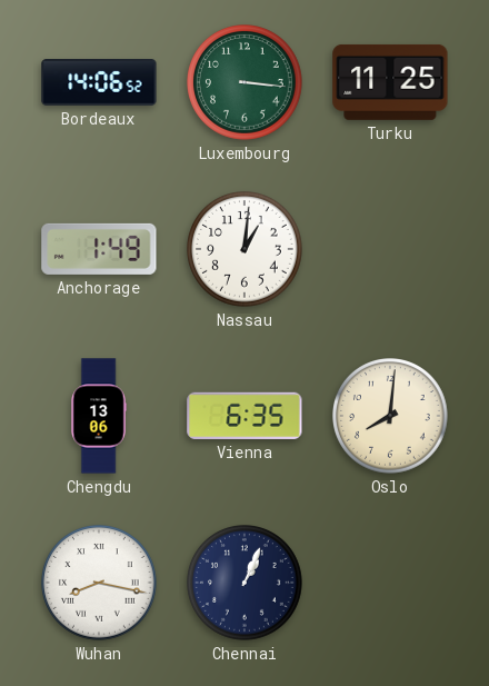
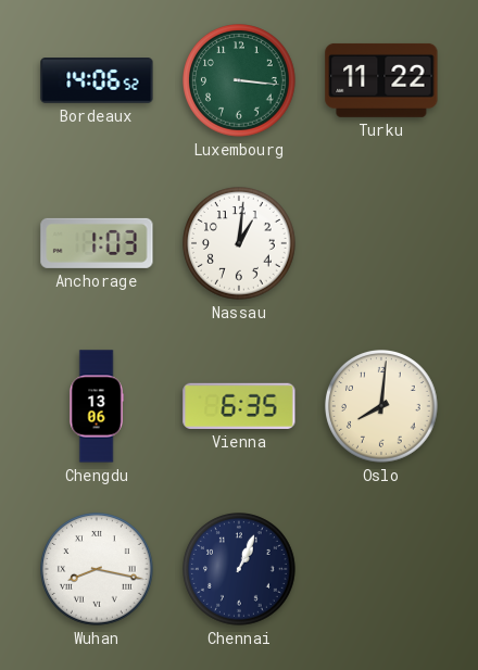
Turku: 11:25 -> 11:22 (381, 80)
Anchorage: 1:49 -> 1:03 (97, 243)
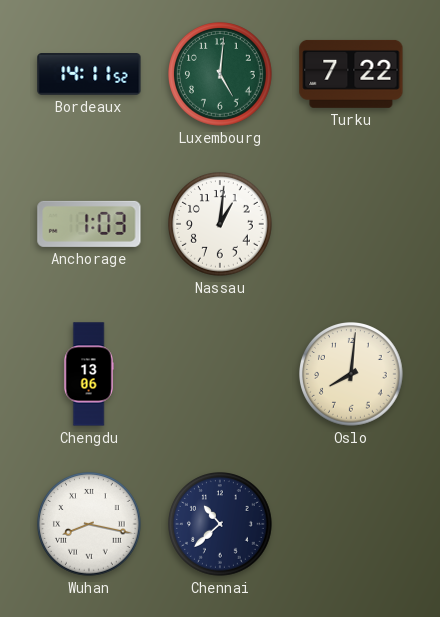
Bordeaux: 14:06 -> 14:11 (89, 75)
Luxembourg: 3:16 -> 5:01 (221, 75)
Turku: 11:22 -> 7:22 (351, 74)
Vienna: 6:35 -> none (239, 406)
Chennai: 1:04 -> 10:38 (221, 525)
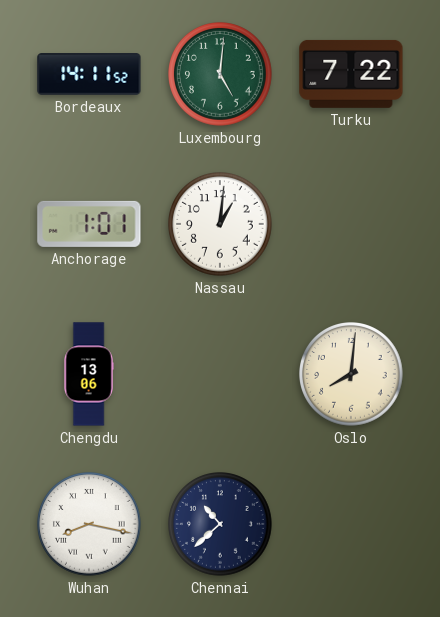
Anchorage: 1:03 -> 1:01 (89, 224)
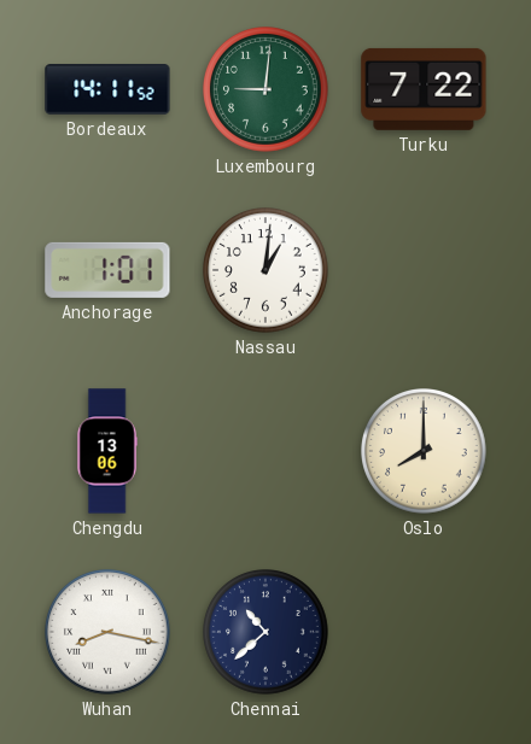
Luxembourg: 5:01 -> 9:01 (267, 90)
Oslo: 8:01 -> 8:00 (425, 452)
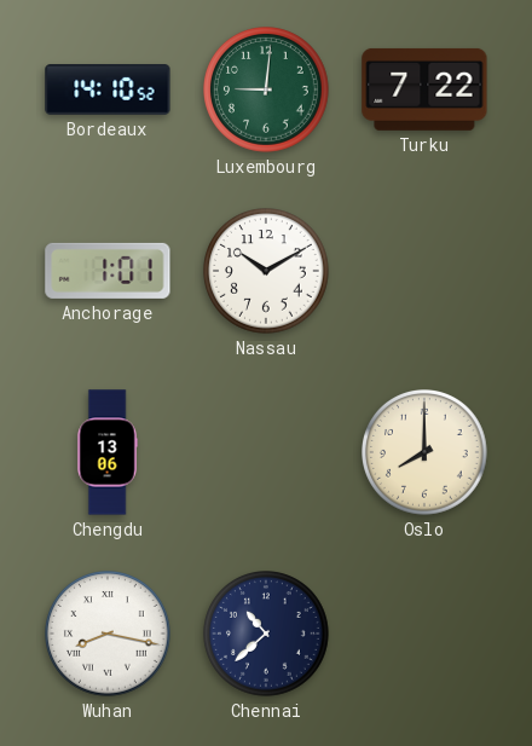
Bordeaux: 14:11 -> 14:10 (108, 91)
Nassau: 1:01 -> 10:10 (267, 272)
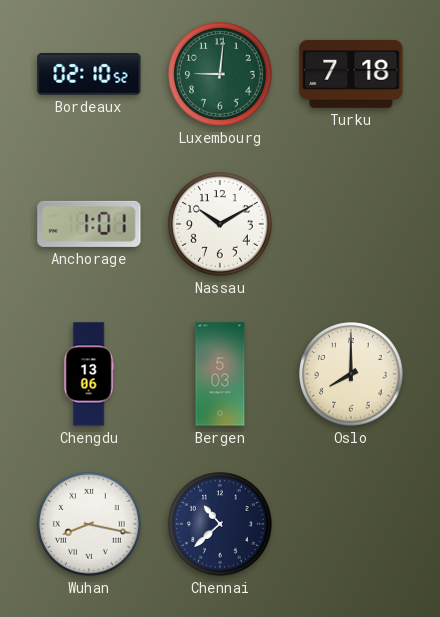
Bordeaux: 14:10 -> 02:10 (89, 75)
Turku: 7:22 -> 7:18 (351, 74)
Bergen: none -> 5:03 (220, 374)
